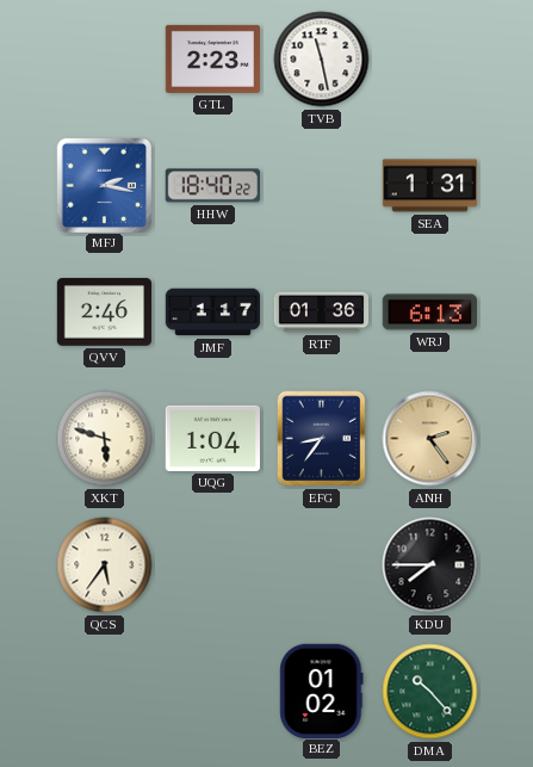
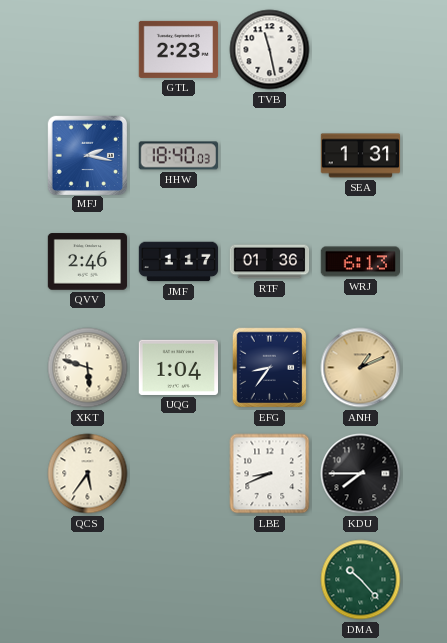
HHW: 18:40:22 -> 18:40:03 (178, 156)
ANH: 2:24 -> 1:11 (361, 368)
LBE: none -> 8:41 (270, 474)
BEZ: 01:02 -> none (322, 691)
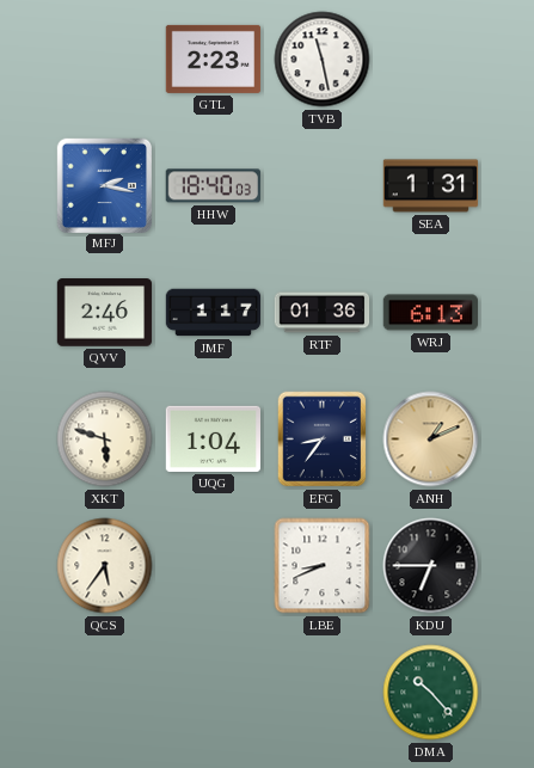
KDU: 7:45 -> 6:45 (431, 566)
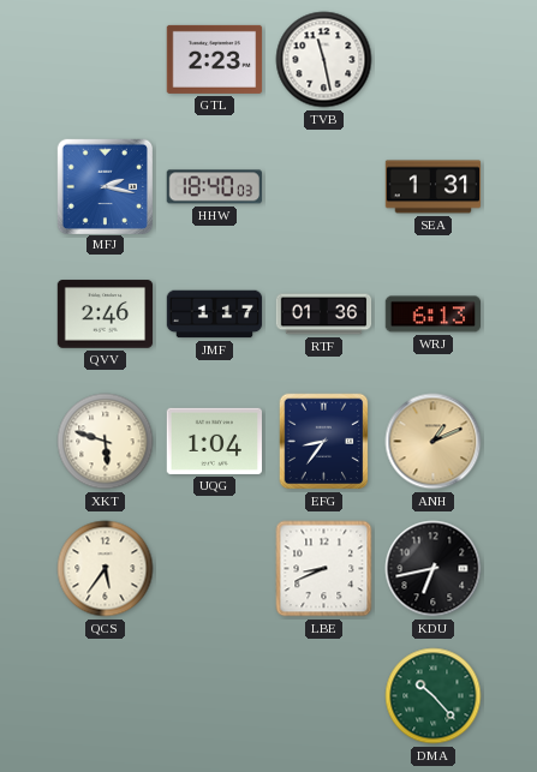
KDU: 6:45 -> 6:43 (434, 569)
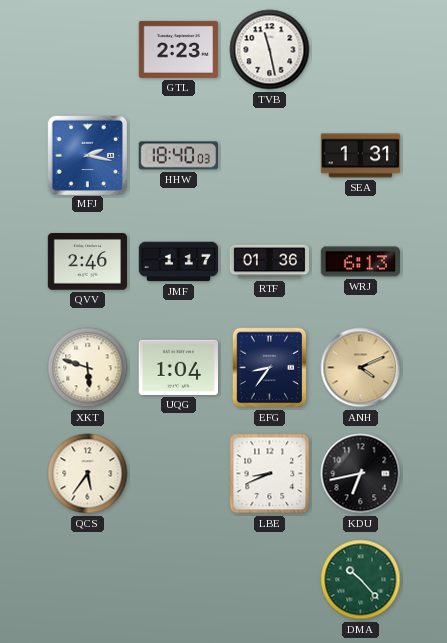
ANH: 1:11 -> 4:11 (361, 368)
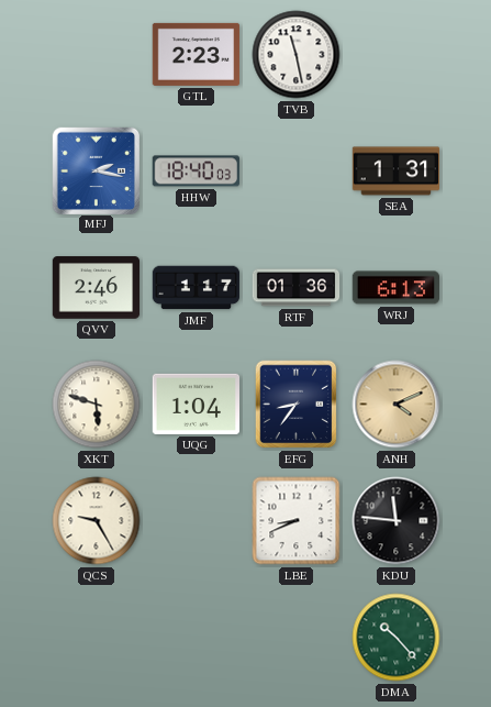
QCS: 5:36 -> 9:25 (97, 521)
KDU: 6:43 -> 11:46 (397, 521)
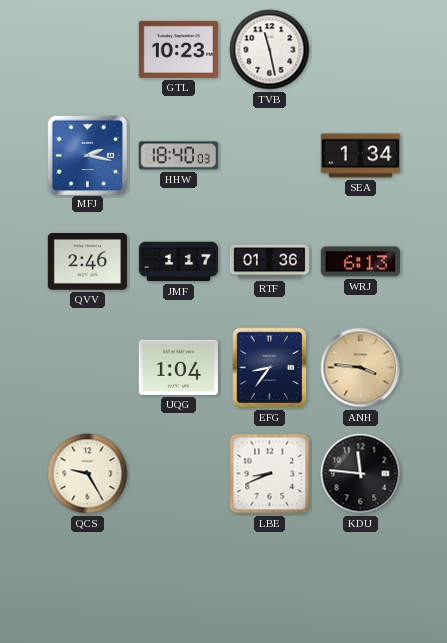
GTL: 2:23 -> 10:23 (179, 49)
SEA: 1:31 -> 1:34 (361, 156)
XKT: 5:48 -> none (97, 405)
ANH: 4:11 -> 3:46 (361, 368)
DMA: 10:23 -> none (397, 638)
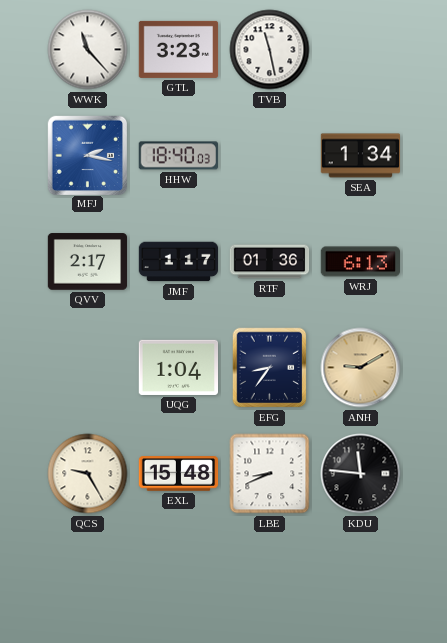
WWK: none -> 11:23 (88, 50)
GTL: 10:23 -> 3:23 (179, 49)
QVV: 2:46 -> 2:17 (88, 262)
ANH: 3:46 -> 9:10 (361, 368)
EXL: none -> 15:48 (179, 474)
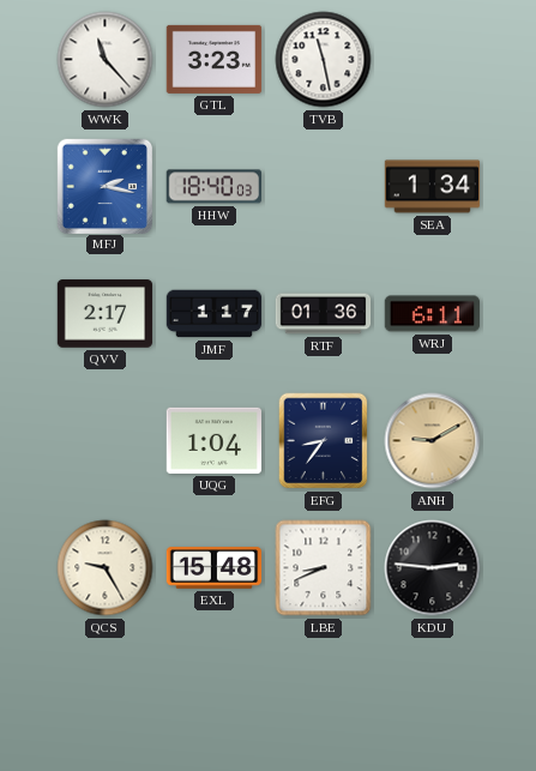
WRJ: 6:13 -> 6:11 (432, 314)
KDU: 11:46 -> 2:46 (433, 568)
